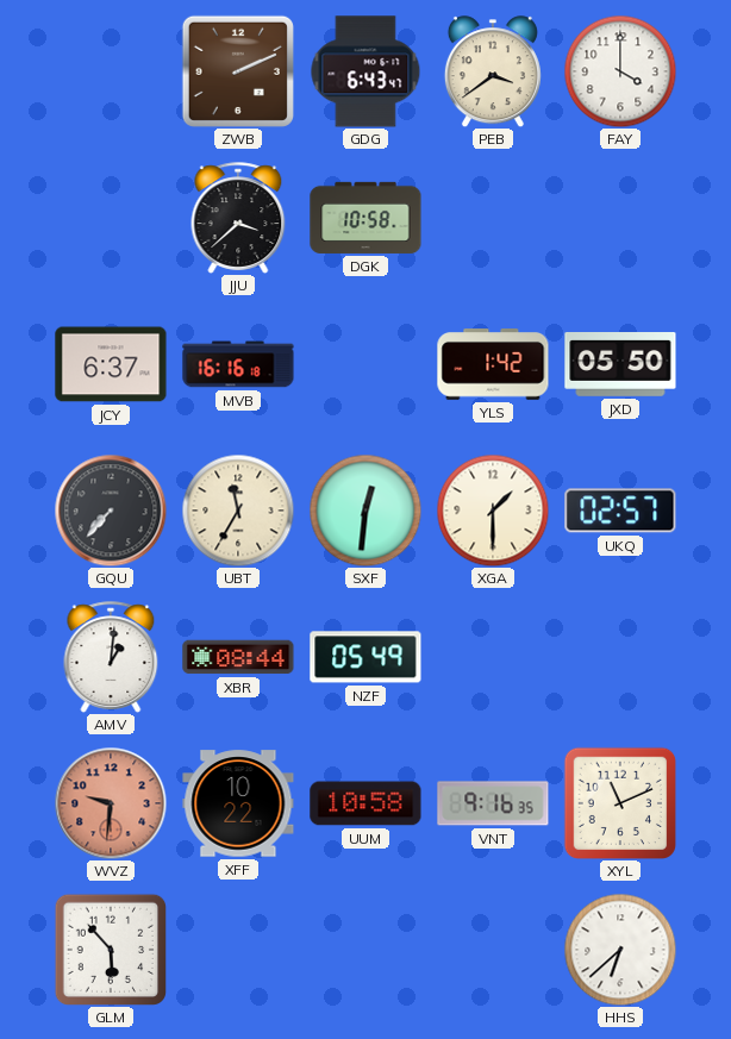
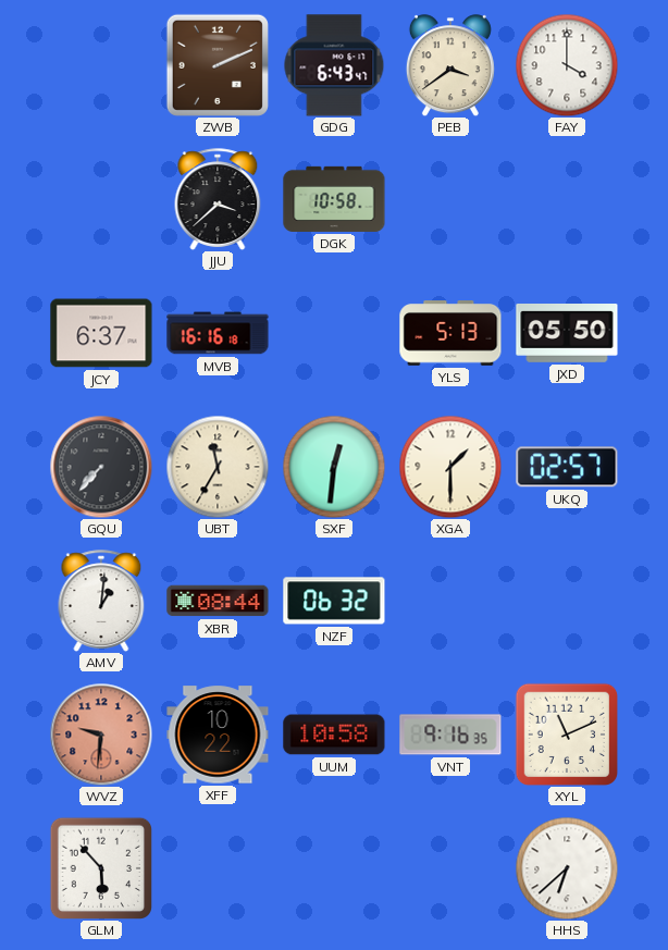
YLS: 1:42 -> 5:13 (450, 333)
NZF: 05:49 -> 06:32 (334, 601)
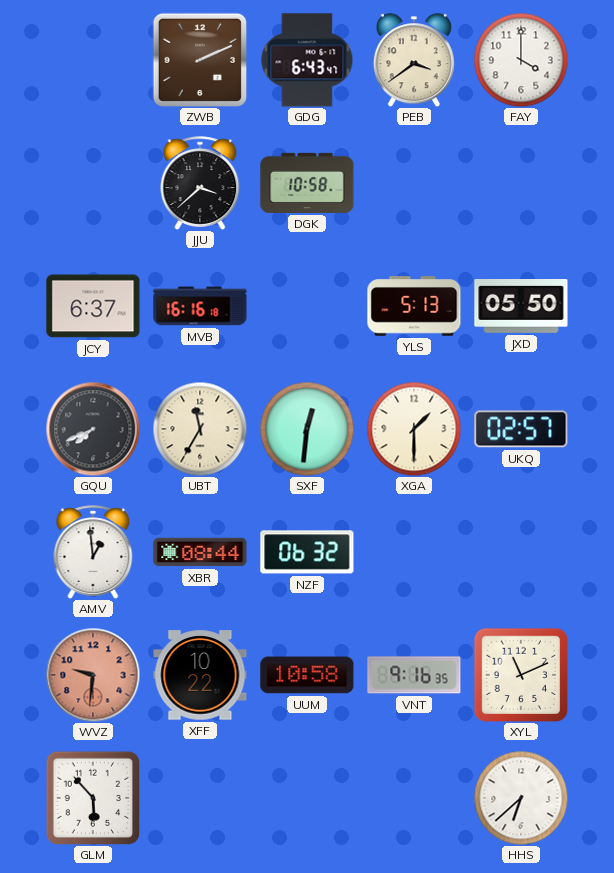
GQU: 7:37 -> 7:41 (93, 429)
AMV: 1:01 -> 12:59 (93, 552)
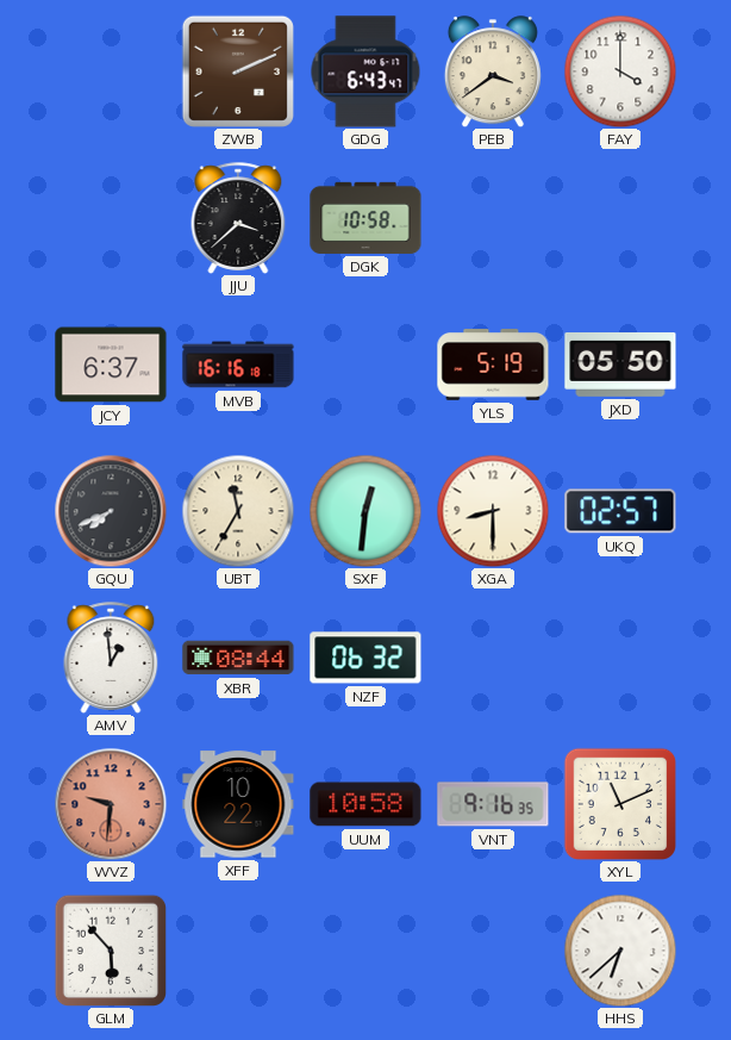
YLS: 5:13 -> 5:19 (493, 365)
XGA: 1:30 -> 8:30 (493, 511)
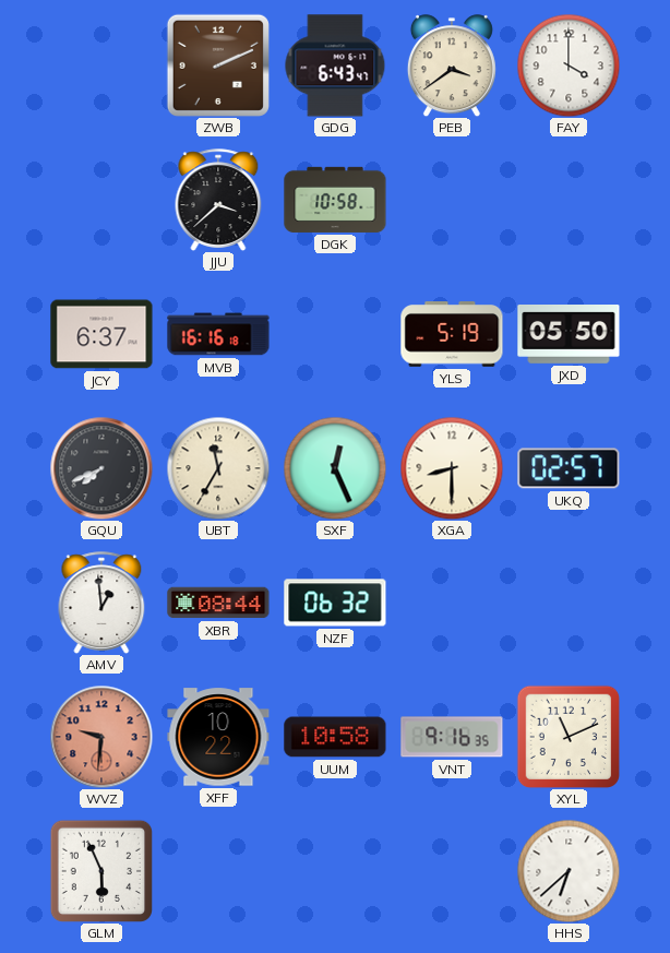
SXF: 12:31 -> 12:26 (335, 468)
GLM: 5:53 -> 5:56 (100, 870)
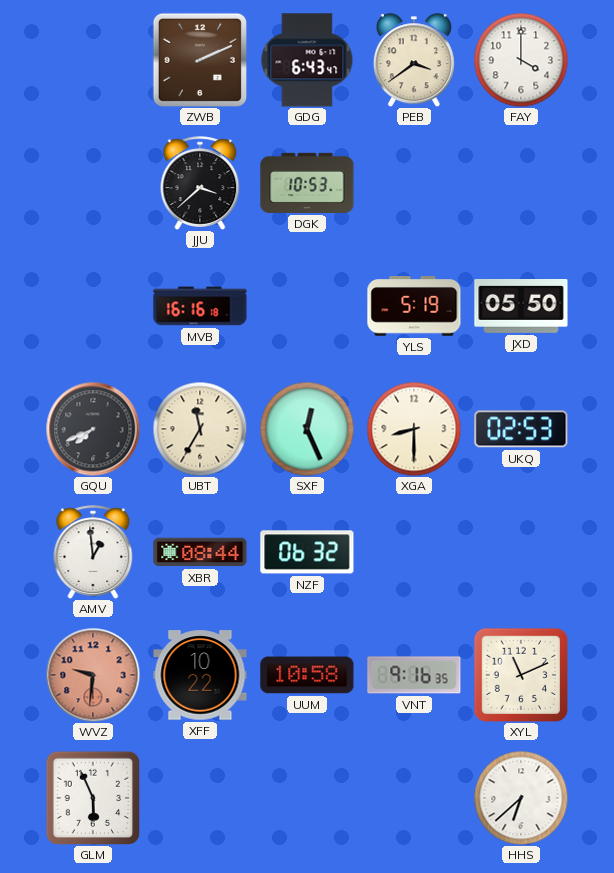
DGK: 10:58 -> 10:53 (307, 183)
JCY: 6:37 -> none (101, 334)
UKQ: 02:57 -> 02:53 (521, 429)
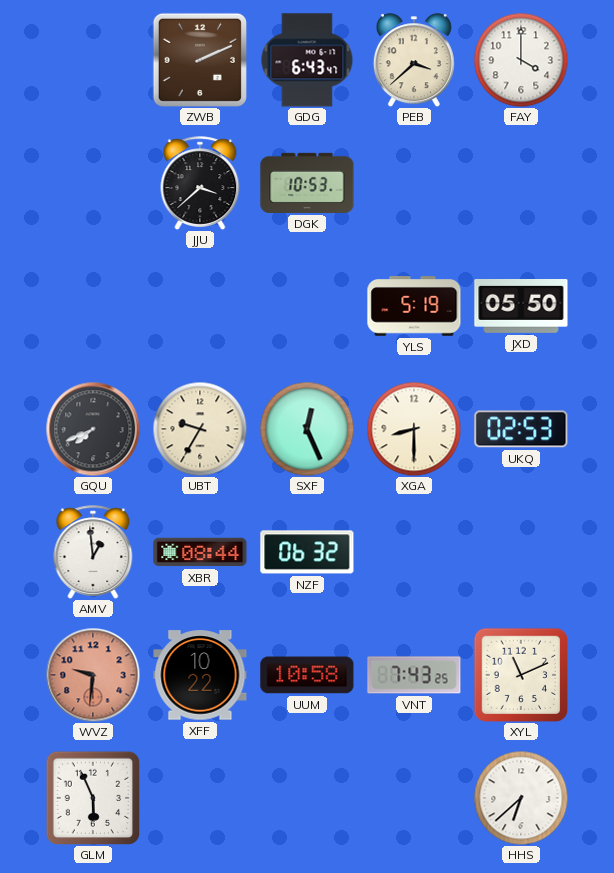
PEB: 3:39 -> 3:38 (414, 60)
MVB: 16:16 -> none (200, 306)
UBT: 11:35 -> 9:35 (200, 429)
VNT: 9:16 -> 7:43 (414, 675)
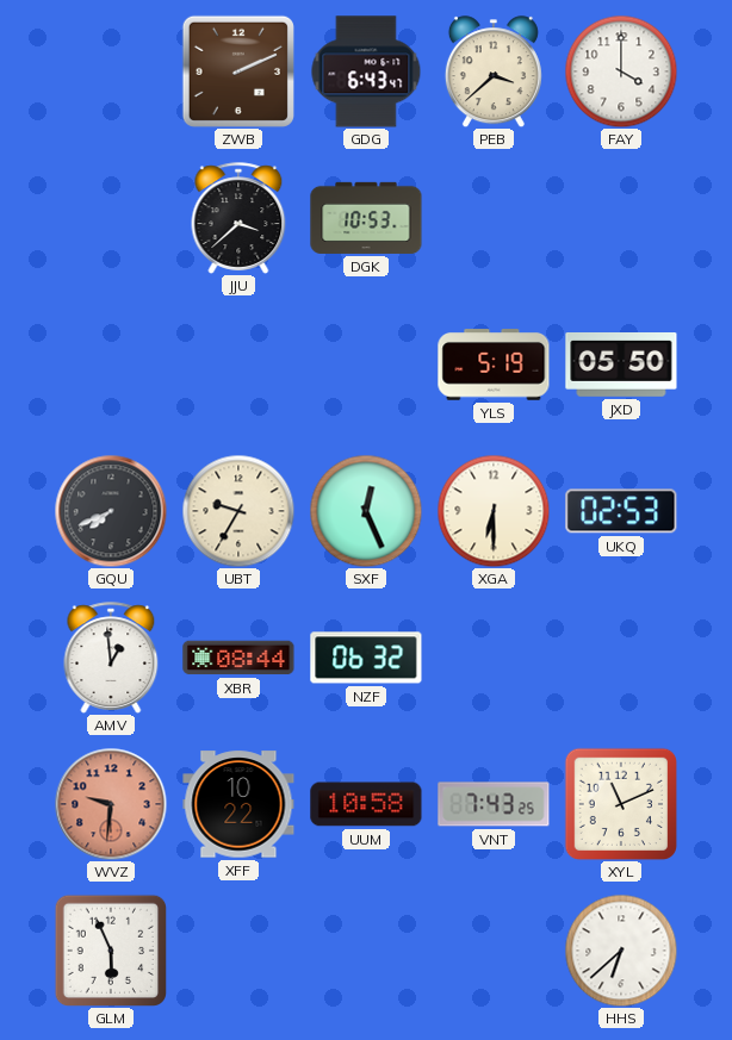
XGA: 8:30 -> 6:30 (494, 511)
